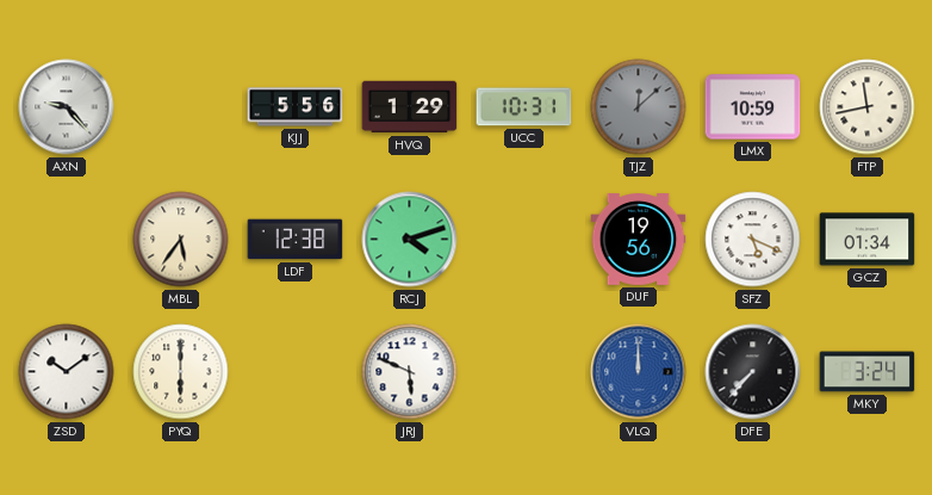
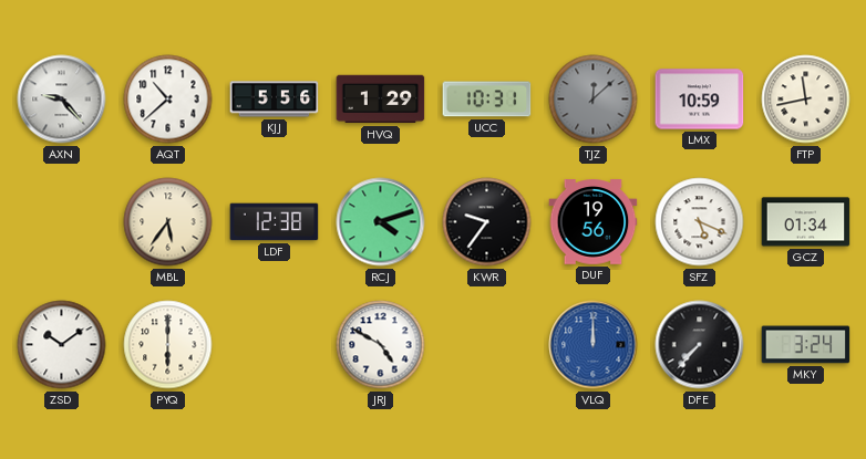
AQT: none -> 10:38 (168, 100)
KWR: none -> 9:36 (487, 222)
JRJ: 5:49 -> 4:50 (381, 345)
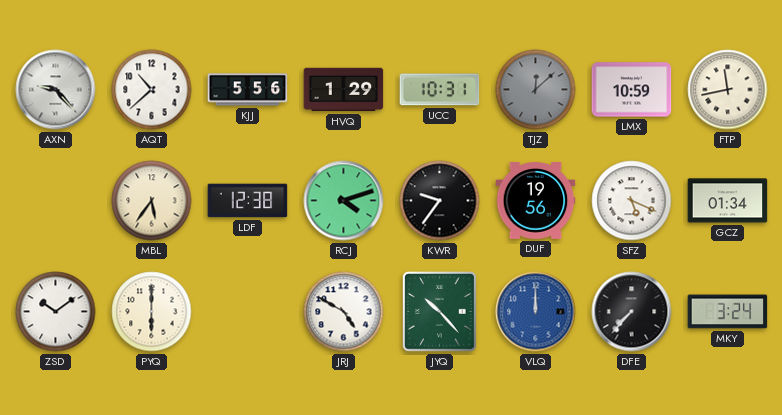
JYQ: none -> 10:23 (440, 312)
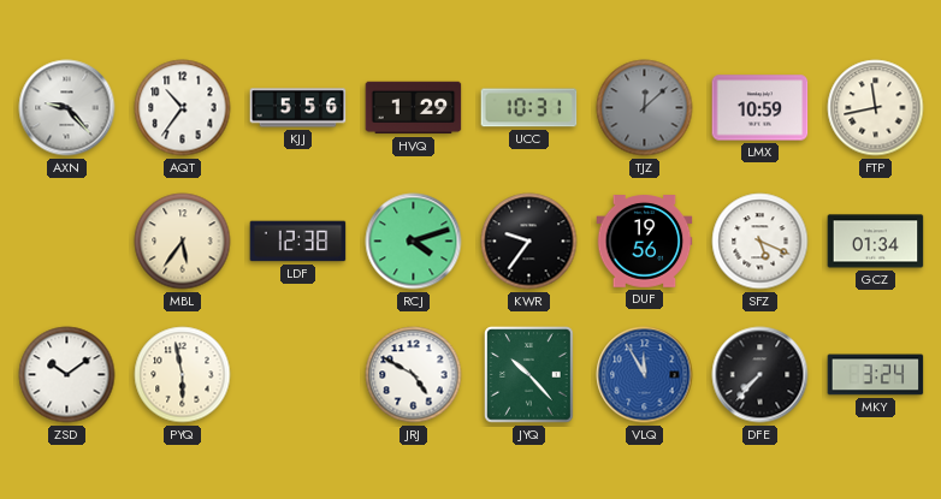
AQT: 10:38 -> 10:36 (183, 108)
PYQ: 6:00 -> 5:58 (183, 375)
VLQ: 12:00 -> 11:55 (645, 375)
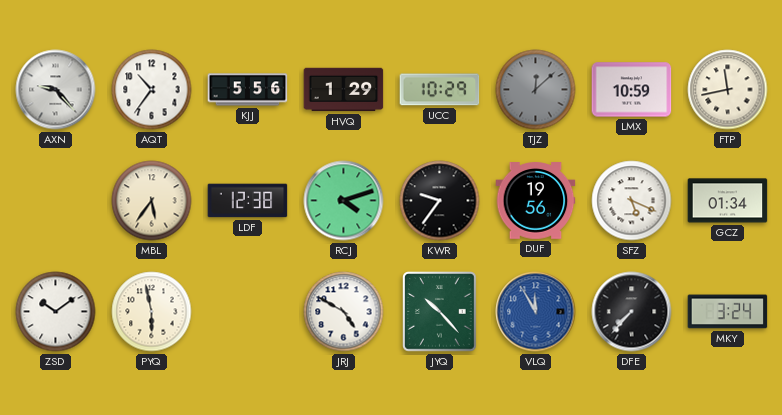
UCC: 10:31 -> 10:29 (440, 90)
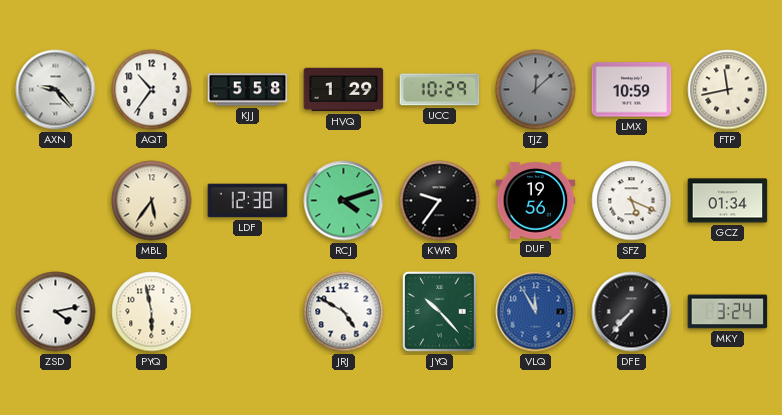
KJJ: 5:56 -> 5:58 (248, 90)
ZSD: 10:09 -> 4:13 (56, 312)
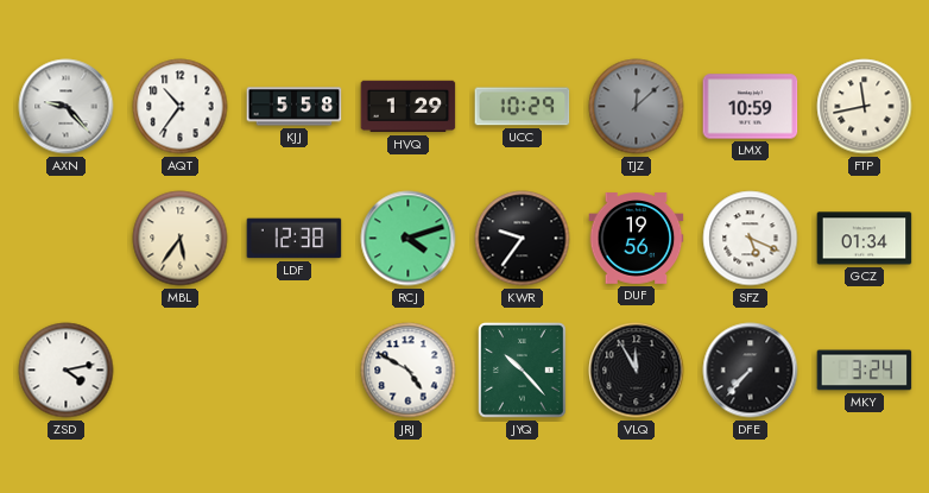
PYQ: 5:58 -> none (152, 312)
VLQ dial: blue -> black (637, 371)
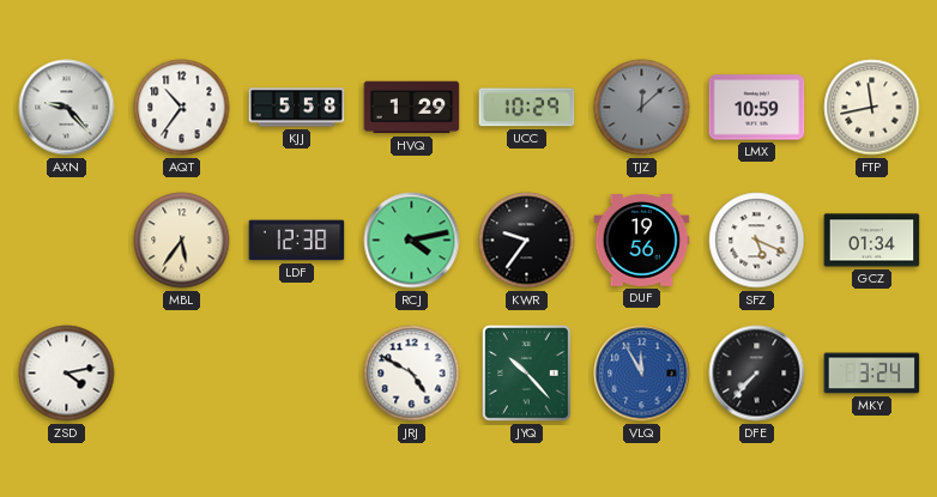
RCJ: 4:12 -> 4:13 (412, 241)
VLQ dial: black -> blue (642, 374)
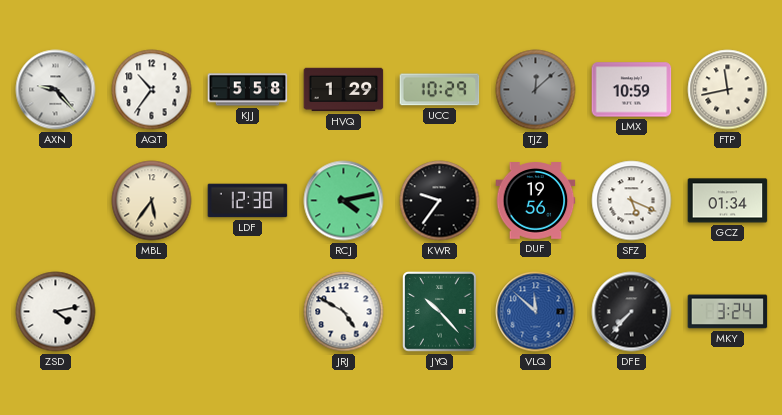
VLQ: 11:55 -> 11:52 (536, 312)
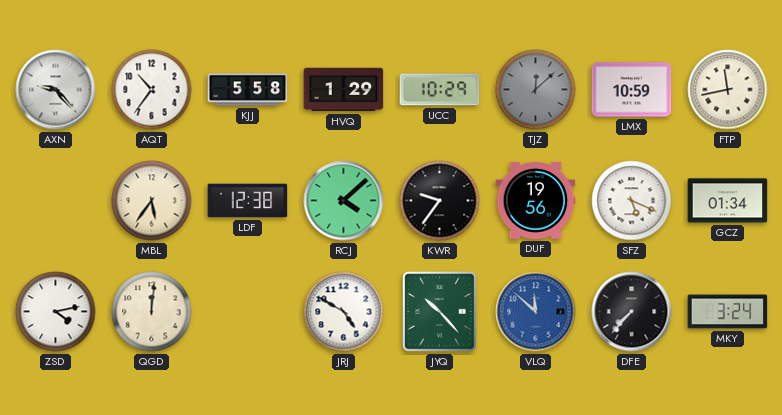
RCJ: 4:13 -> 4:08 (344, 201)
QGD: none -> 12:01 (152, 312)
